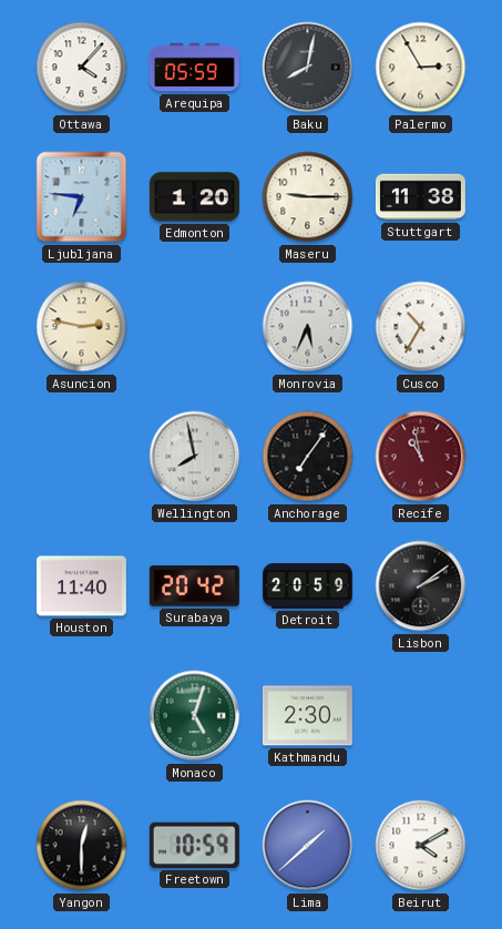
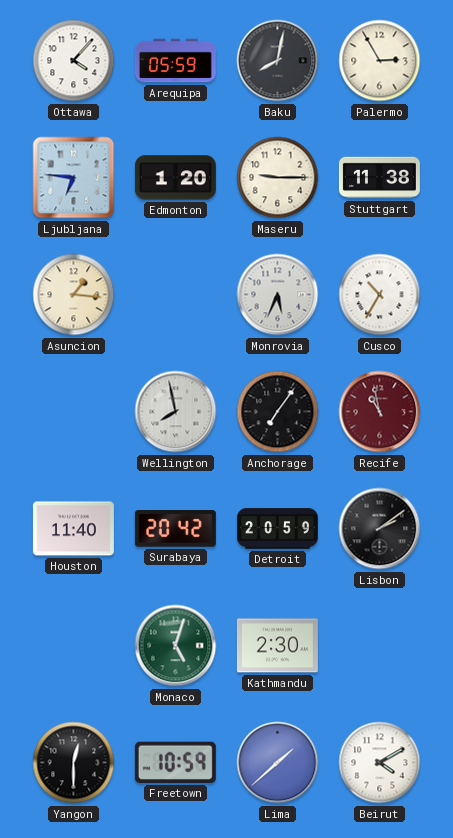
Asuncion: 2:47 -> 1:16 (74, 295)
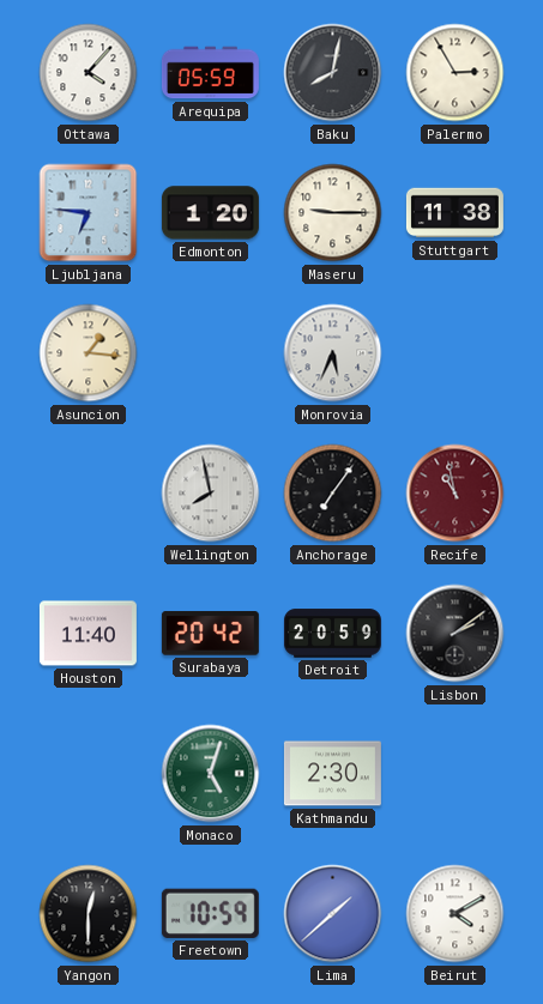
Cusco: 10:35 -> none (380, 295)
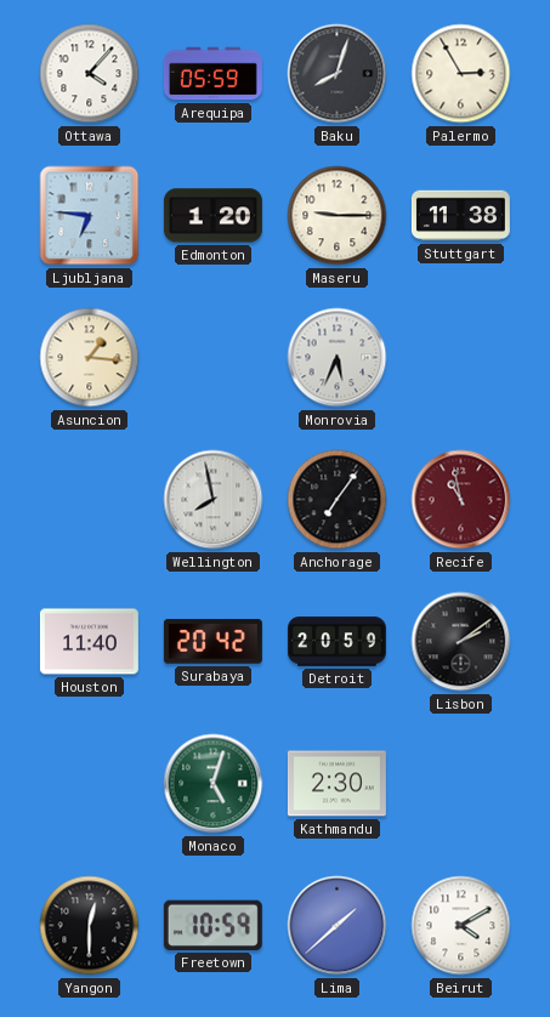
Baku: 8:02 -> 8:03 (338, 74)
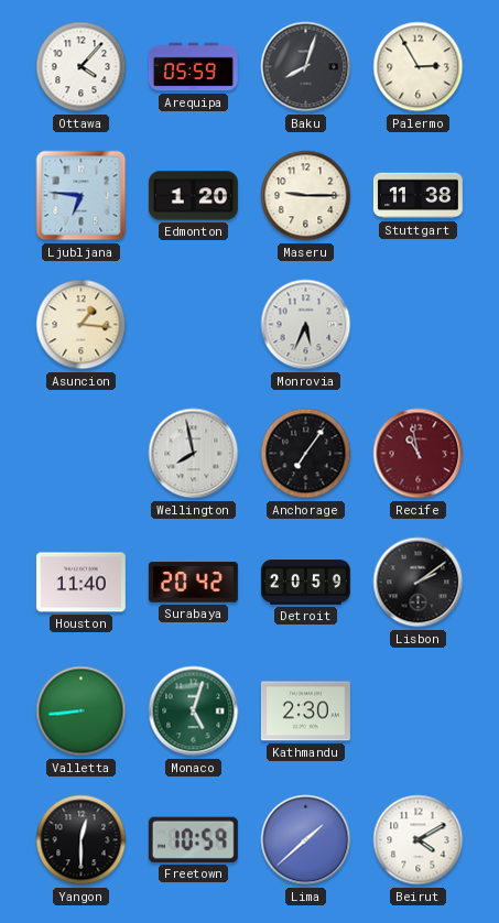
Valletta: none -> 8:44 (82, 712)
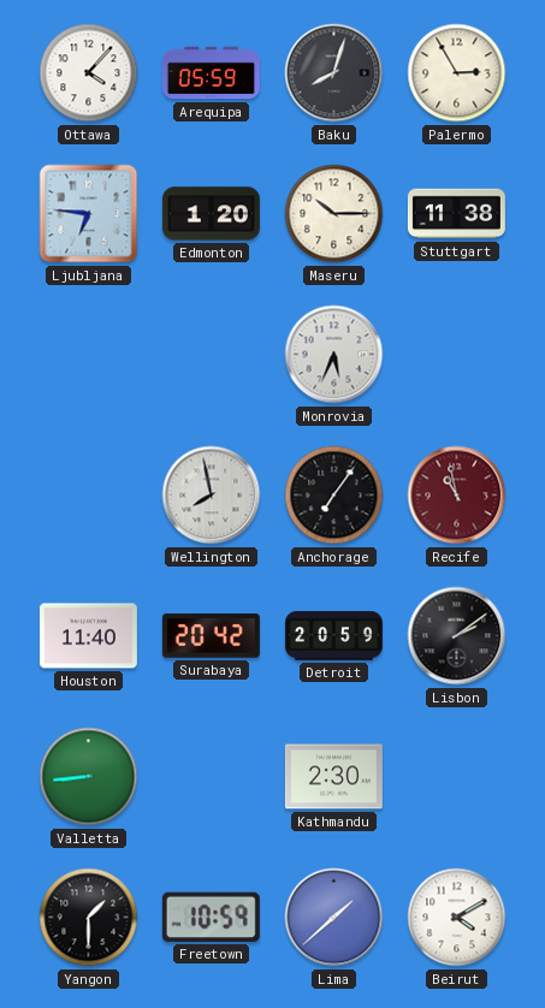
Maseru: 9:15 -> 10:15 (334, 214)
Asuncion: 1:16 -> none (82, 325)
Monaco: 5:03 -> none (194, 712)
Yangon: 12:30 -> 1:30 (89, 918)
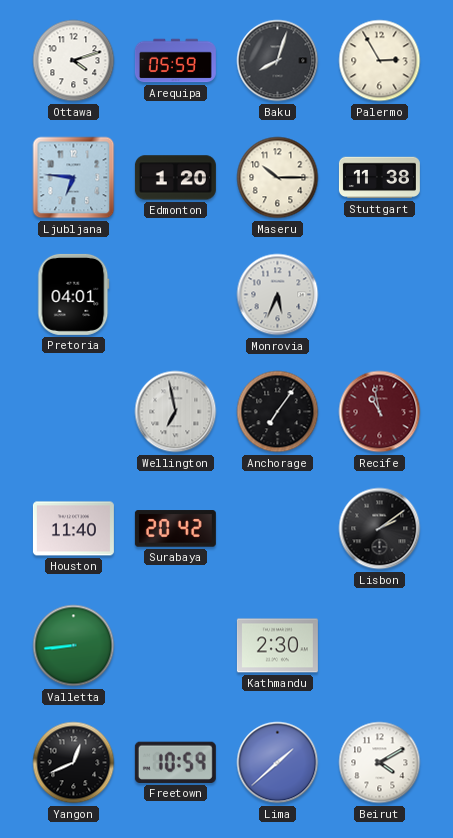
Ottawa: 4:07 -> 4:12 (74, 61)
Pretoria: none -> 04:01 (74, 294)
Wellington: 7:58 -> 6:58 (176, 412)
Detroit: 20:59 -> none (333, 636)
Yangon: 1:30 -> 12:41 (74, 763)
